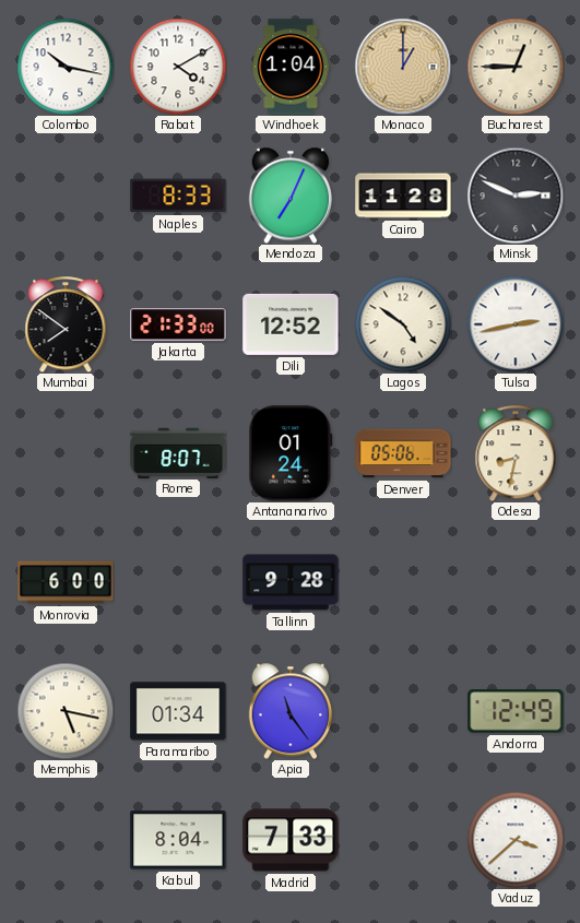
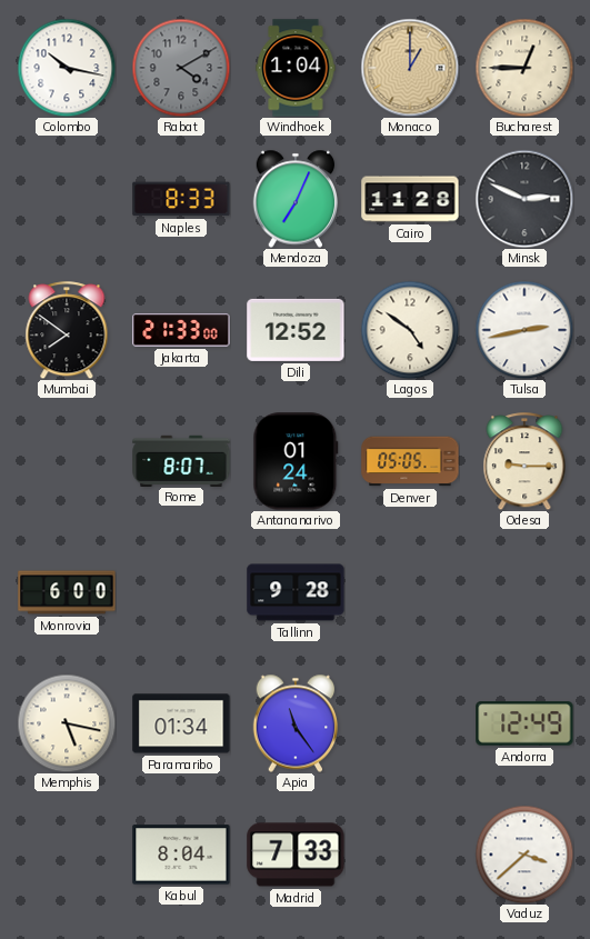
Rabat dial: white -> grey (181, 68)
Denver: 05:06 -> 05:05 (410, 461)
Odesa: 8:32 -> 9:15 (524, 461)
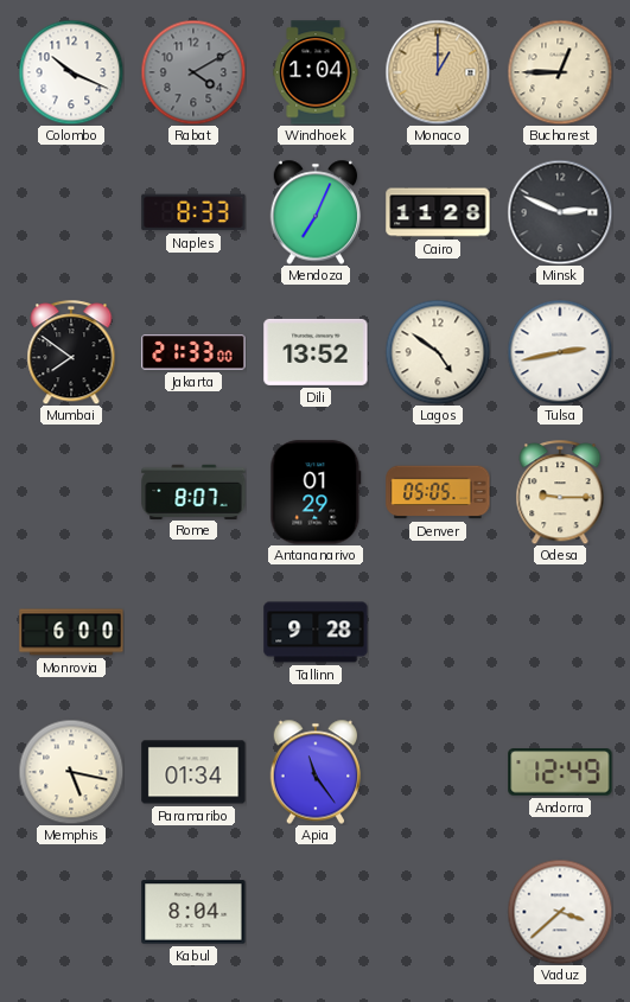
Colombo: 10:17 -> 10:19 (71, 72)
Dili: 12:52 -> 13:52 (316, 352)
Antananarivo: 01:24 -> 01:29 (316, 492)
Madrid: 7:33 -> none (296, 855)
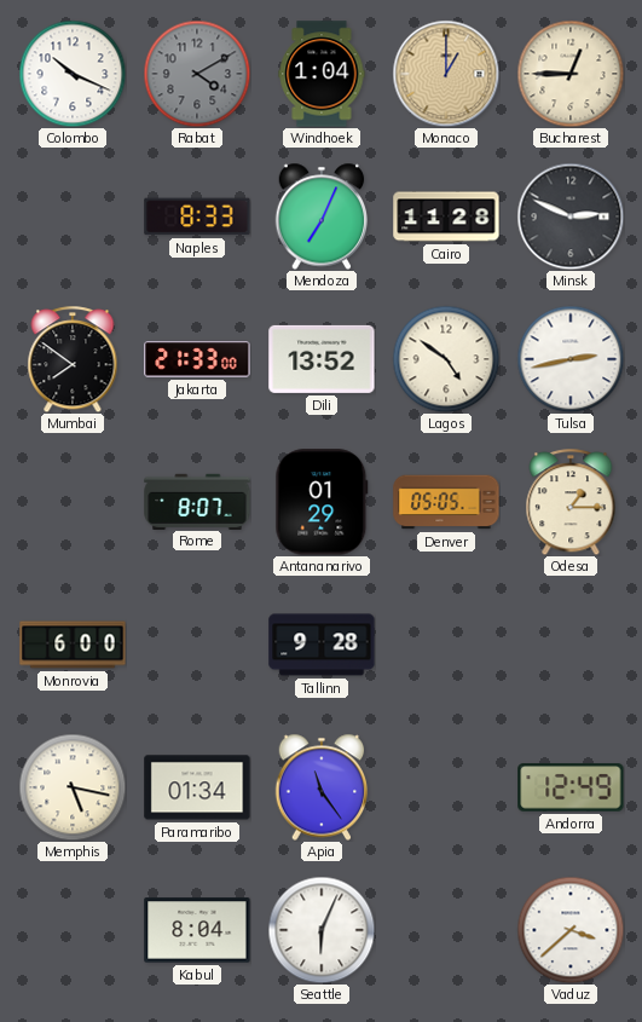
Odesa: 9:15 -> 1:15 (571, 502)
Seattle: none -> 6:04 (322, 930)
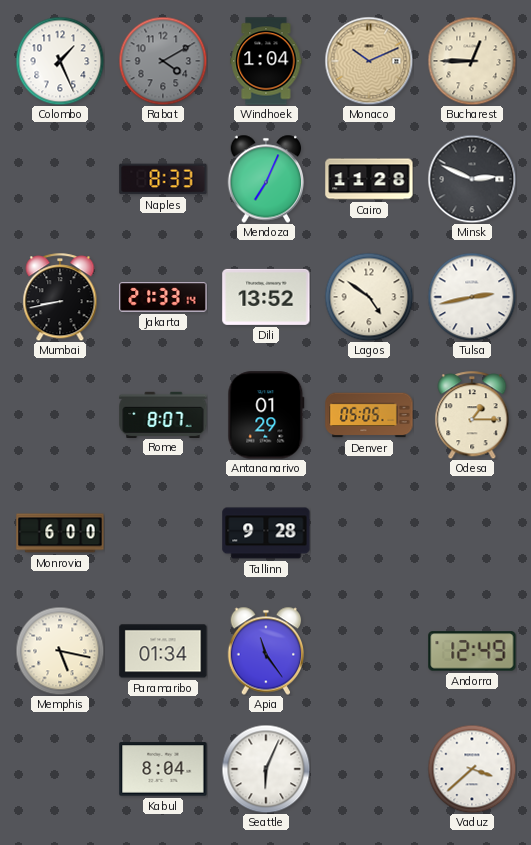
Colombo: 10:19 -> 1:26 (60, 61)
Monaco: 1:00 -> 10:11 (369, 61)
Mumbai: 7:51 -> 8:43 (60, 297)
Jakarta: 21:33:00 -> 21:33:14 (163, 297)
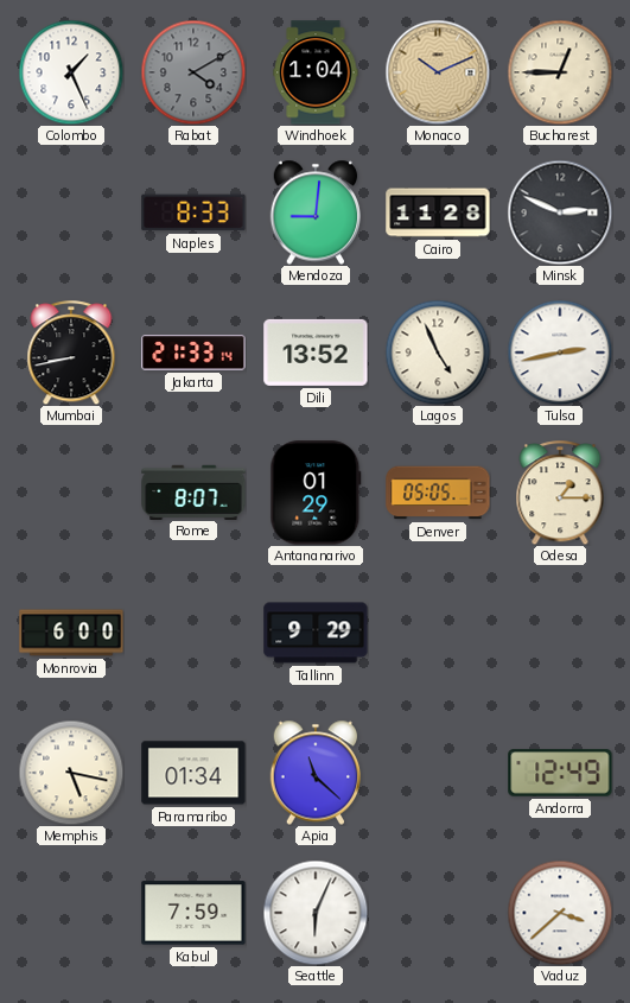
Mendoza: 7:04 -> 9:01 (316, 212)
Lagos: 4:51 -> 4:56 (438, 353)
Tallinn: 9:28 -> 9:29 (316, 633)
Apia: 11:24 -> 11:22 (316, 773)
Kabul: 8:04 -> 7:59 (193, 913)
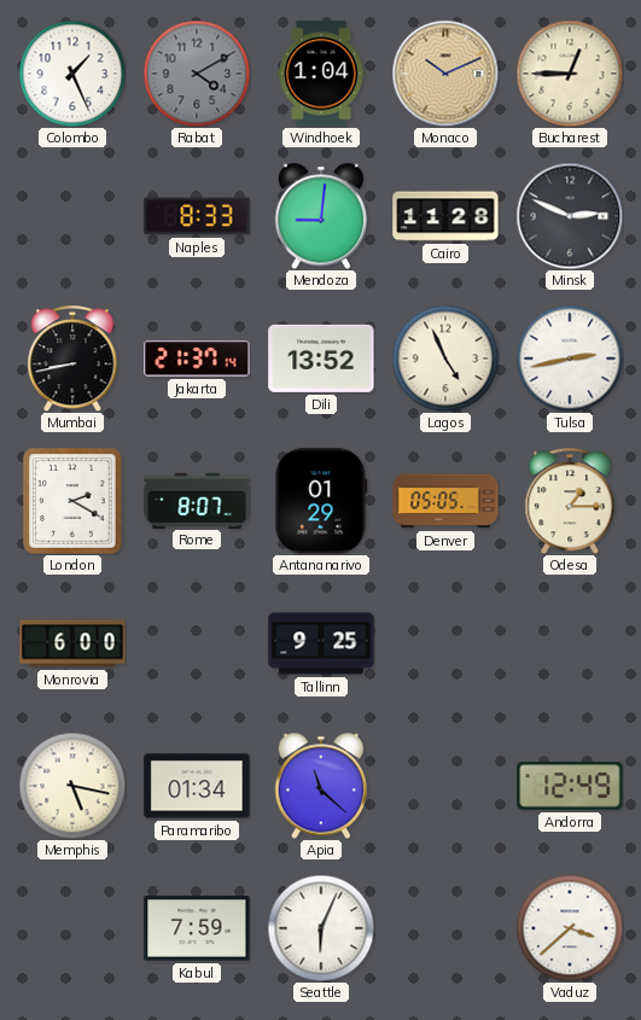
Jakarta: 21:33 -> 21:37 (197, 359)
London: none -> 2:20 (72, 501)
Tallinn: 9:29 -> 9:25 (321, 643)
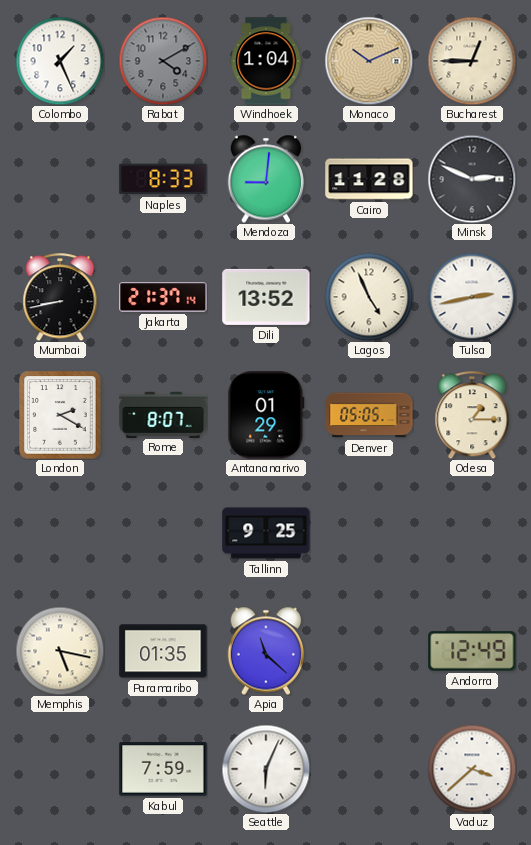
Monrovia: 6:00 -> none (72, 643)
Paramaribo: 01:34 -> 01:35 (163, 651)
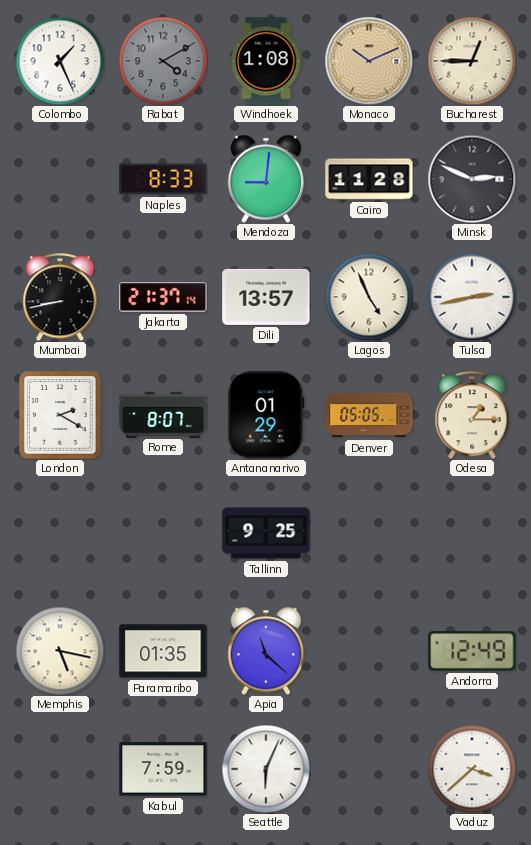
Windhoek: 1:04 -> 1:08 (266, 61)
Dili: 13:52 -> 13:57 (266, 297)
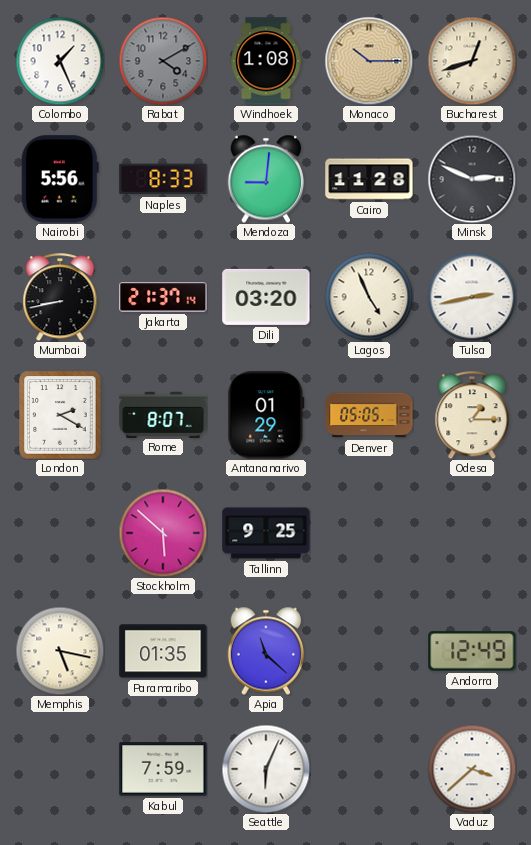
Monaco: 10:11 -> 10:15 (369, 61)
Bucharest: 12:45 -> 12:42 (472, 61)
Nairobi: none -> 5:56 (60, 179)
Dili: 13:57 -> 03:20 (266, 297)
Stockholm: none -> 5:52 (163, 533)
